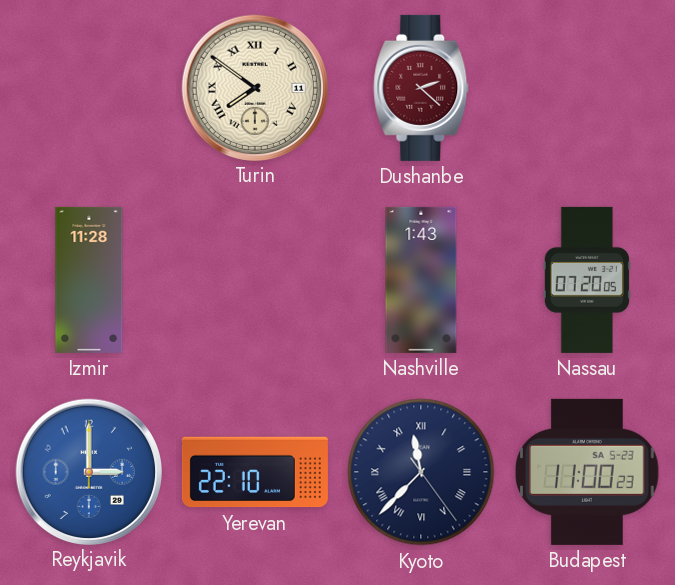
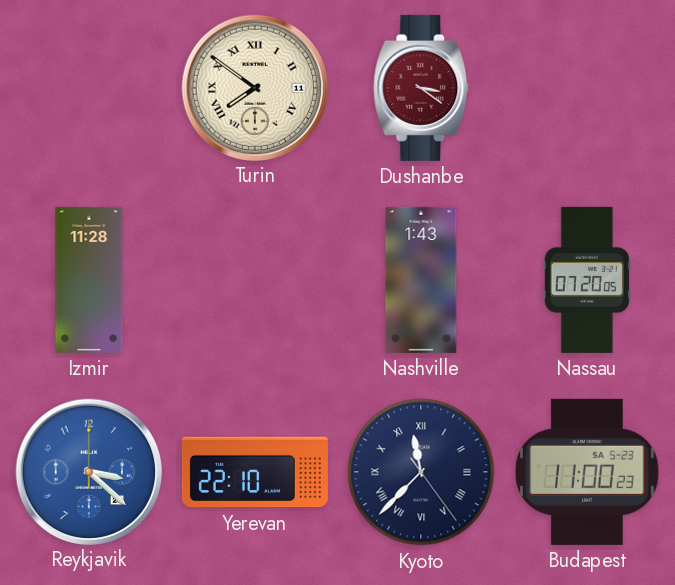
Dushanbe: 2:22 -> 3:21 (421, 88)
Reykjavik: 3:00 -> 3:22 (88, 471)
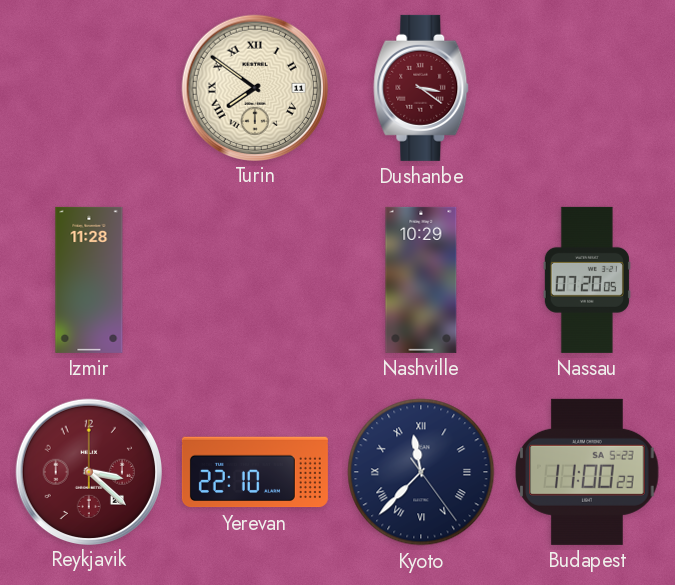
Nashville: 1:43 -> 10:29 (421, 280)
Reykjavik dial: blue -> burgundy (88, 471)
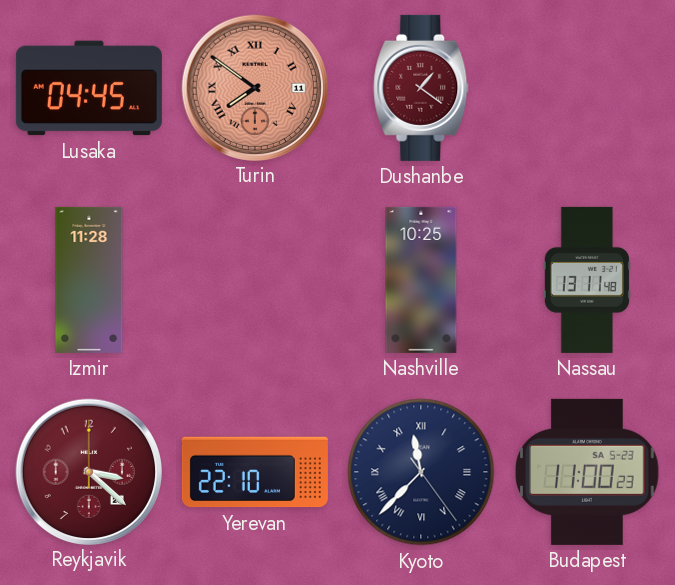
Lusaka: none -> 04:45 (89, 88)
Turin dial: cream -> salmon (254, 87)
Dushanbe: 3:21 -> 1:21 (421, 88)
Nashville: 10:29 -> 10:25 (421, 280)
Nassau: 07:20 -> 13:11 (587, 280)
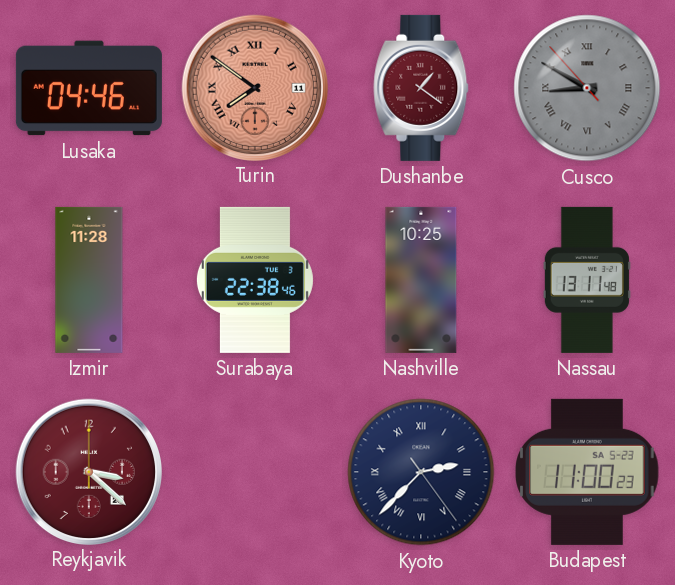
Lusaka: 04:45 -> 04:46 (89, 88)
Cusco: none -> 8:49 (587, 88)
Surabaya: none -> 22:38 (255, 280)
Yerevan: 22:10 -> none (255, 472)
Kyoto: 11:37 -> 2:37 (421, 472)
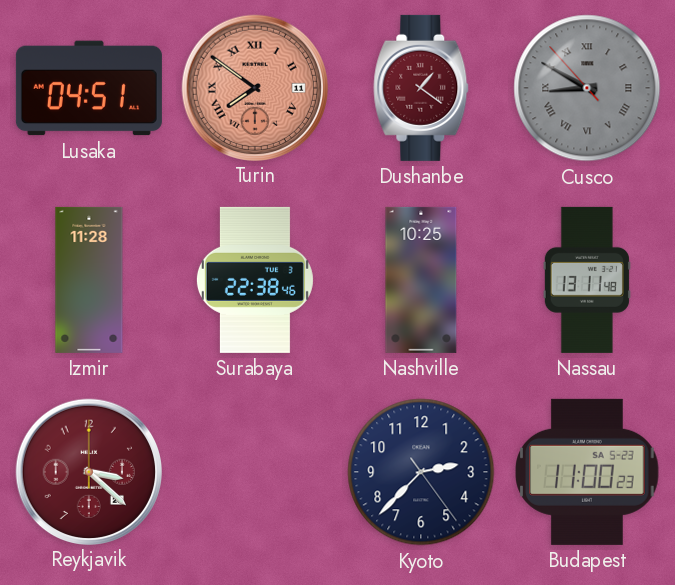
Lusaka: 04:46 -> 04:51 (89, 88)
Kyoto numerals: Roman -> Arabic (421, 472)
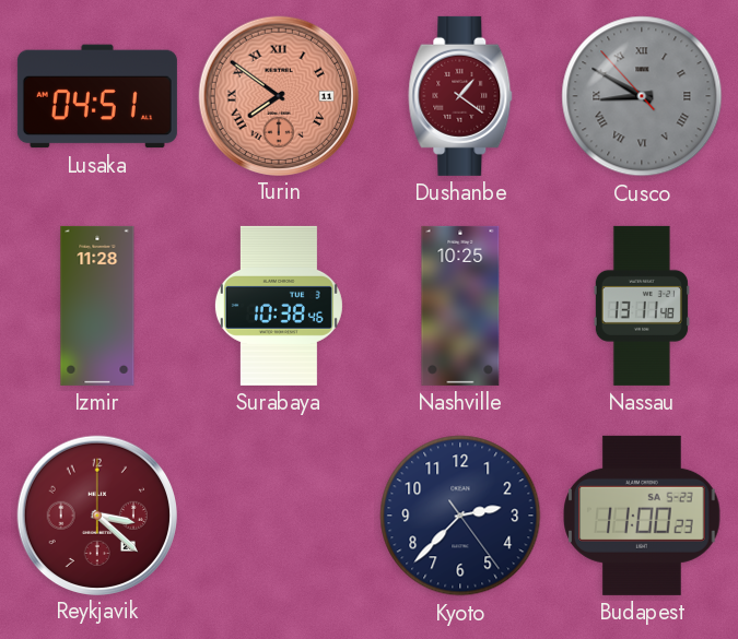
Surabaya: 22:38 -> 10:38 (279, 306)
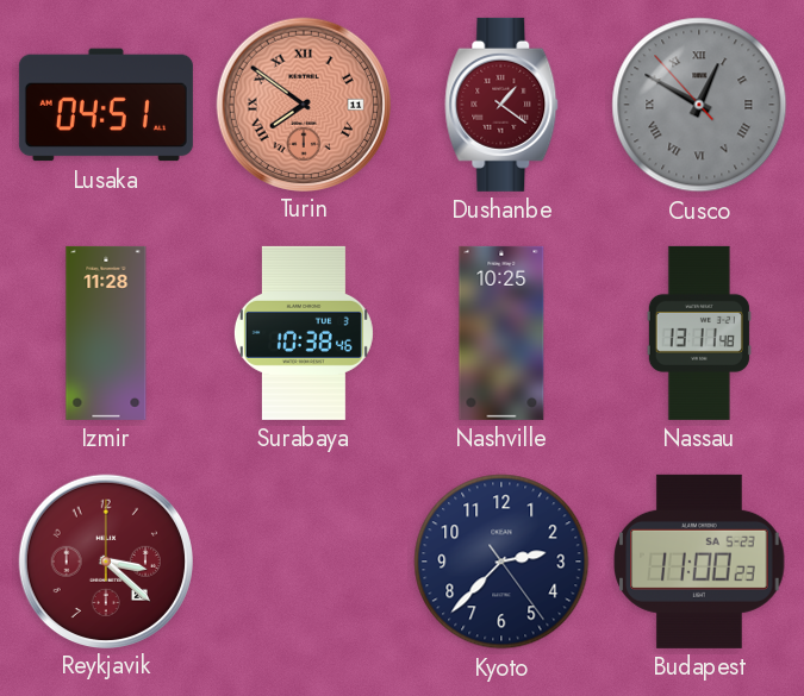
Cusco: 8:49 -> 12:49 (699, 105)
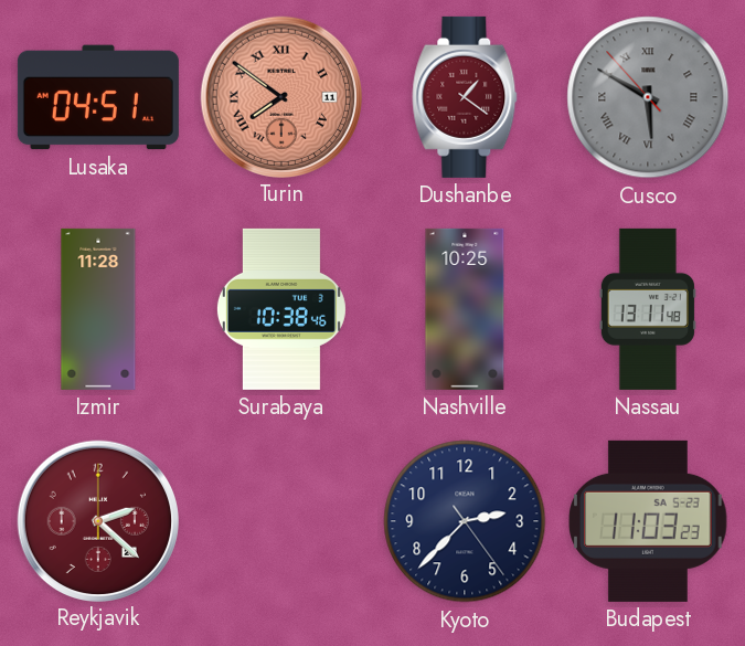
Cusco: 12:49 -> 5:49 (648, 97)
Reykjavik: 3:22 -> 2:22 (97, 520)
Budapest: 11:00 -> 11:03 (648, 521)
